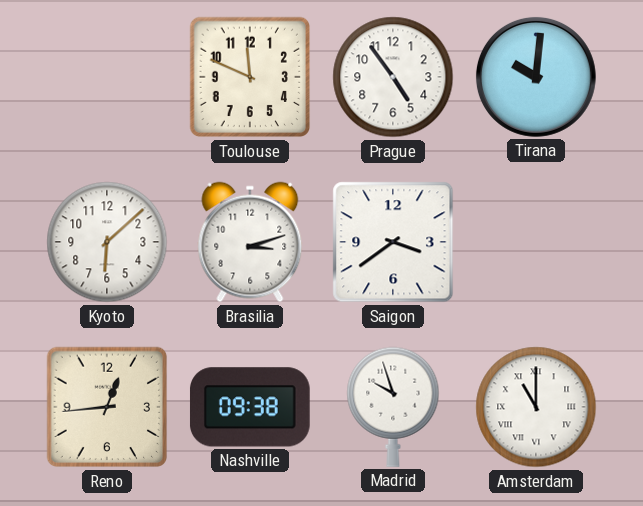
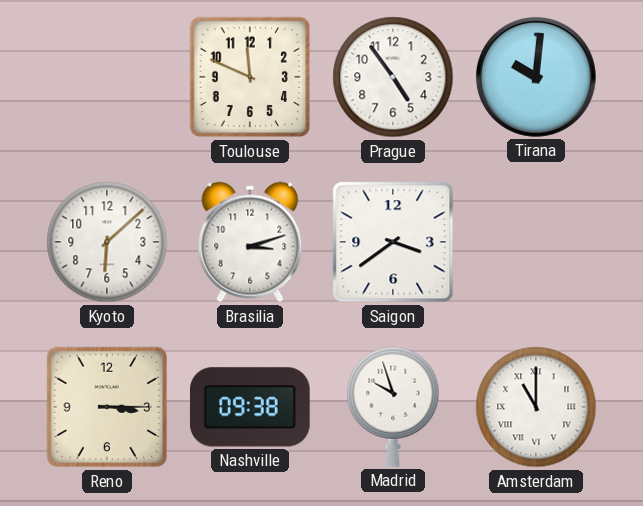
Reno: 12:44 -> 3:15 (107, 407)
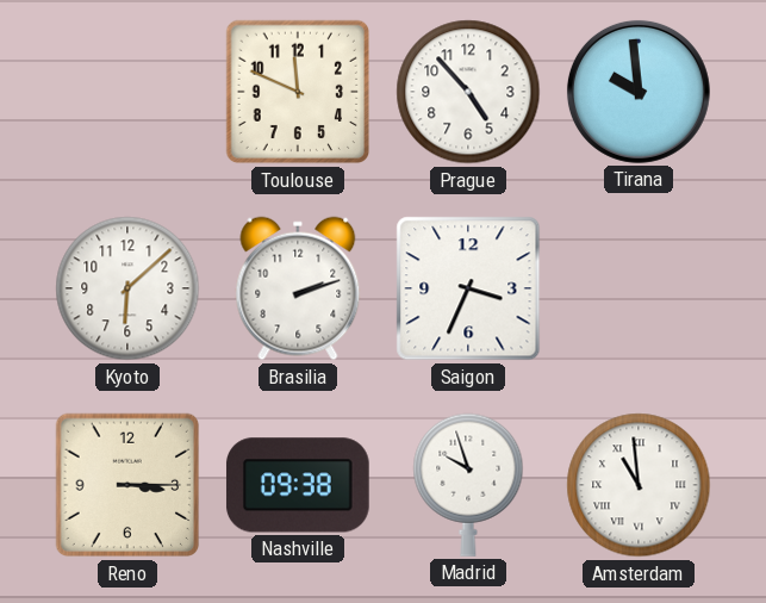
Prague: 4:54 -> 4:53 (468, 92)
Tirana: 10:01 -> 9:59 (639, 92)
Brasilia: 3:12 -> 2:12 (298, 288)
Saigon: 3:39 -> 3:34 (468, 288)
Amsterdam: 11:00 -> 10:59 (639, 485)
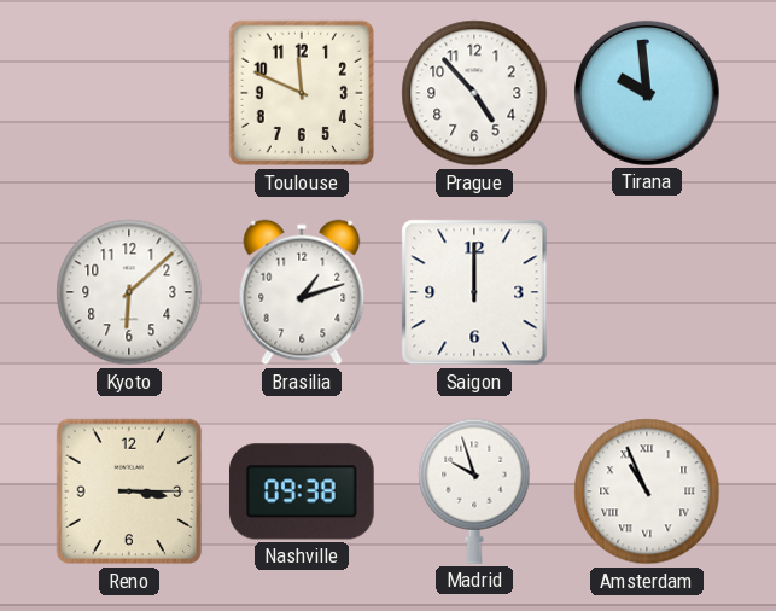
Brasilia: 2:12 -> 1:12 (302, 292)
Saigon: 3:34 -> 12:00 (474, 292)
Amsterdam: 10:59 -> 10:56 (647, 491)
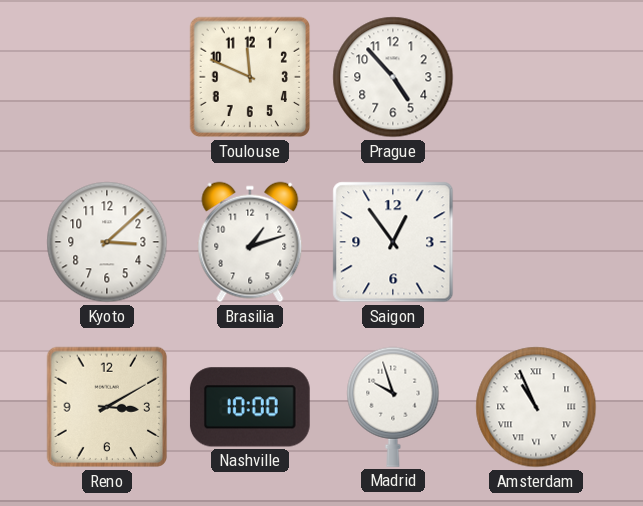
Tirana: 9:59 -> none (647, 93)
Kyoto: 6:08 -> 3:08 (107, 242)
Saigon: 12:00 -> 12:54 (393, 242)
Reno: 3:15 -> 3:10 (107, 407)
Nashville: 09:38 -> 10:00 (250, 407)
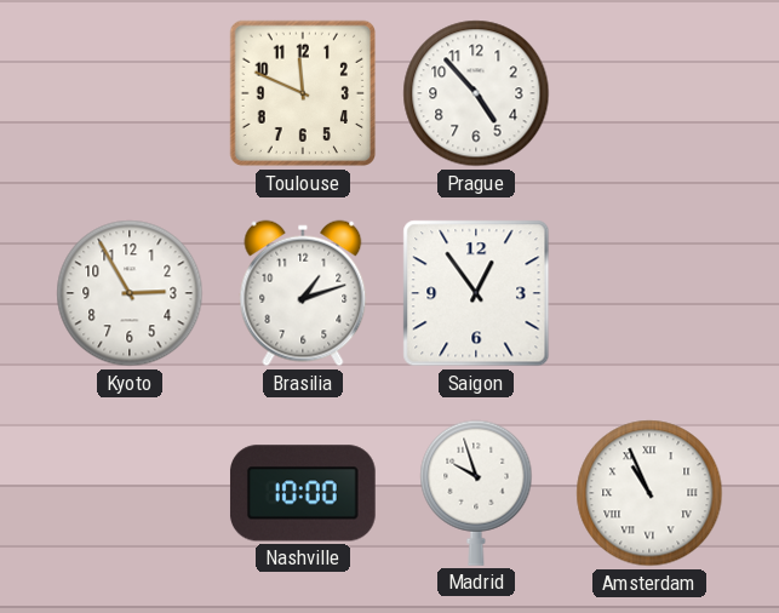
Kyoto: 3:08 -> 2:55 (130, 293)
Reno: 3:10 -> none (107, 407)
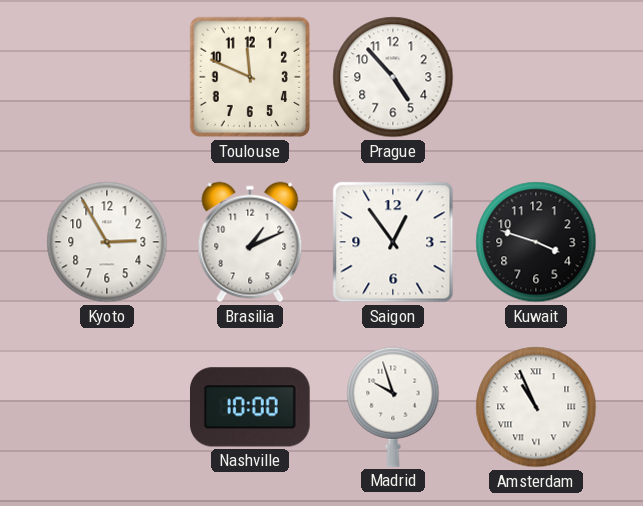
Brasilia: 1:12 -> 1:11 (250, 242)
Kuwait: none -> 3:48 (536, 242)
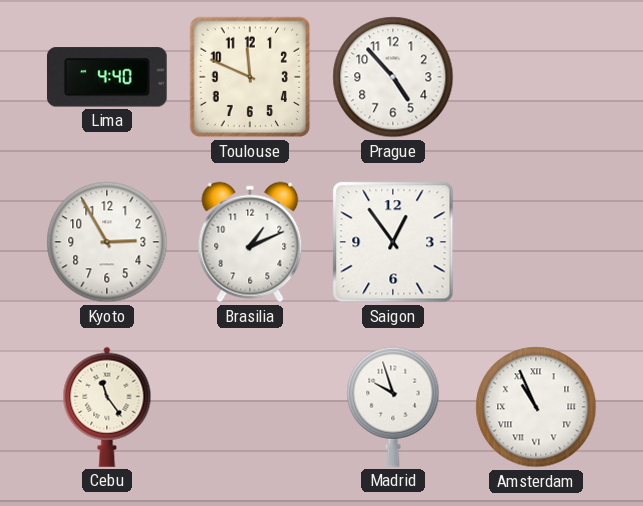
Lima: none -> 4:40 (107, 77)
Kuwait: 3:48 -> none (536, 242)
Cebu: none -> 11:24 (107, 407)
Nashville: 10:00 -> none (250, 407)
